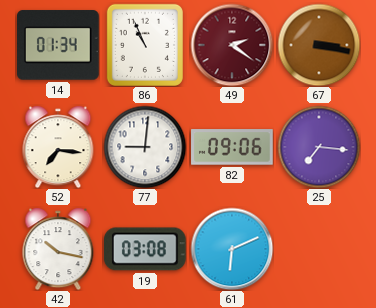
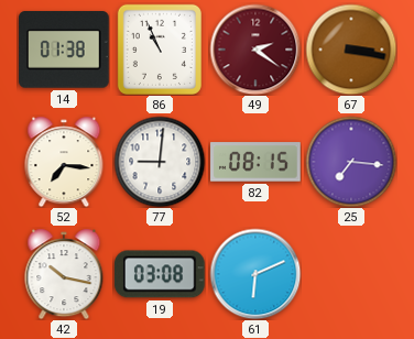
14: 01:34 -> 01:38 (65, 50)
82: 09:06 -> 08:15 (255, 162)
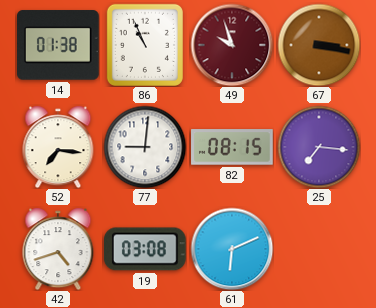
49: 2:21 -> 9:57 (232, 45)
42: 10:17 -> 4:42 (58, 249)
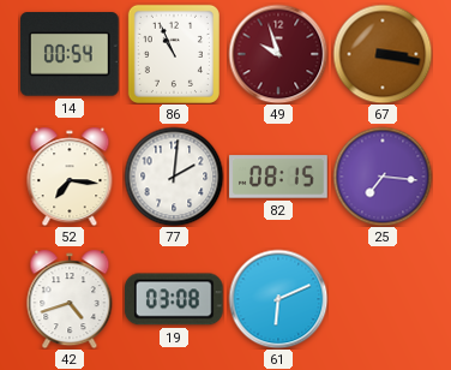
14: 01:38 -> 00:54 (71, 54)
77: 9:01 -> 2:01 (174, 177)
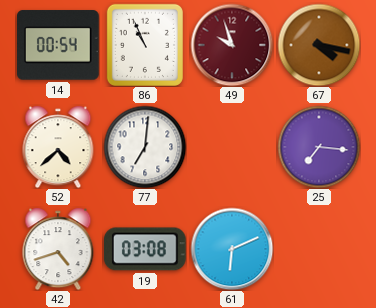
67: 3:17 -> 4:17 (319, 45)
52: 7:16 -> 4:38 (58, 147)
77: 2:01 -> 7:01 (145, 147)
82: 08:15 -> none (278, 177)
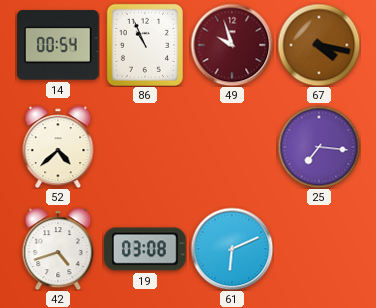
77: 7:01 -> none (145, 147)
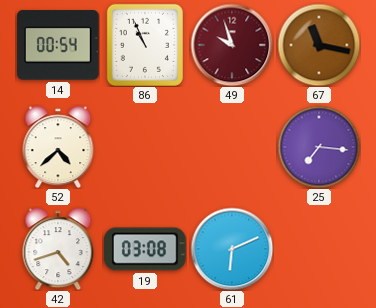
67: 4:17 -> 11:17 (319, 45)
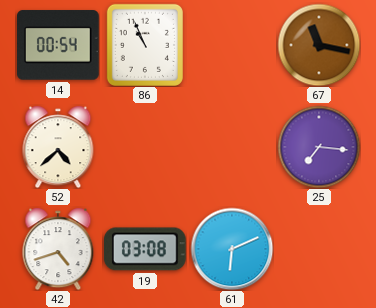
49: 9:57 -> none (232, 45)
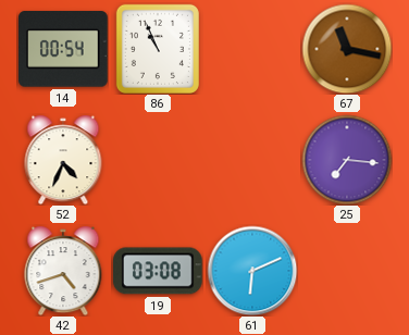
52: 4:38 -> 4:34 (63, 160)
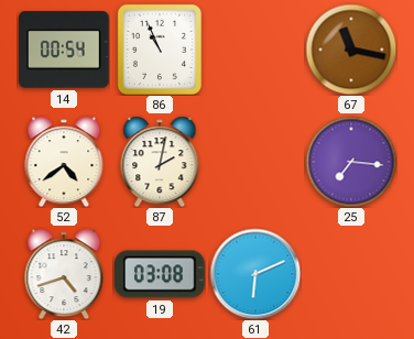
52: 4:34 -> 4:39 (64, 162)
87: none -> 2:02 (160, 162)
